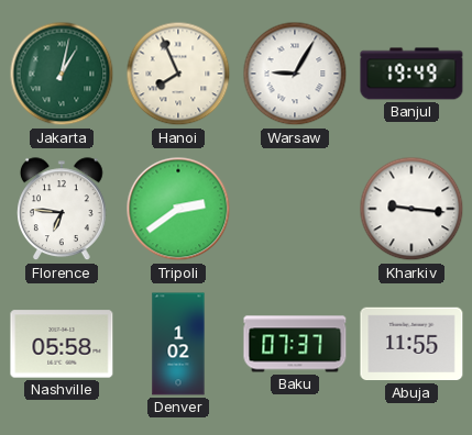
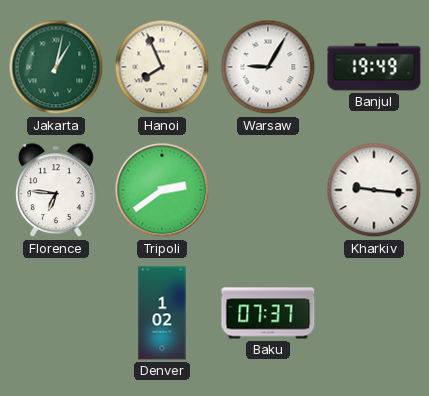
Nashville: 05:58 -> none (62, 344)
Abuja: 11:55 -> none (411, 344)
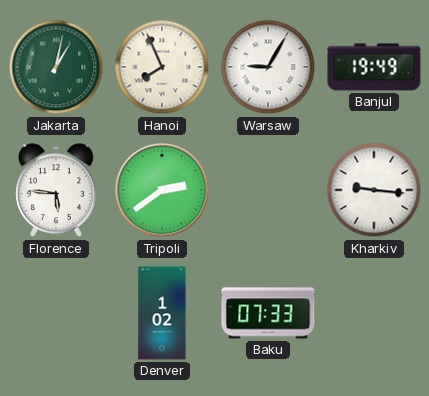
Florence: 6:46 -> 5:46 (57, 191)
Baku: 07:37 -> 07:33 (268, 313)
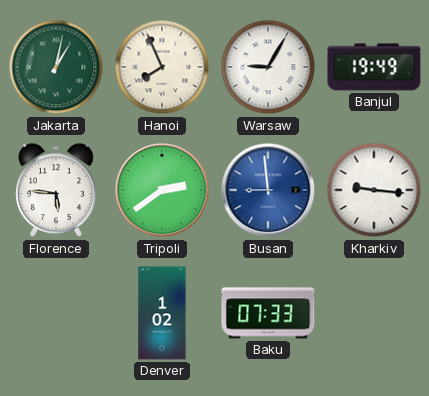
Busan: none -> 8:59 (268, 190)
